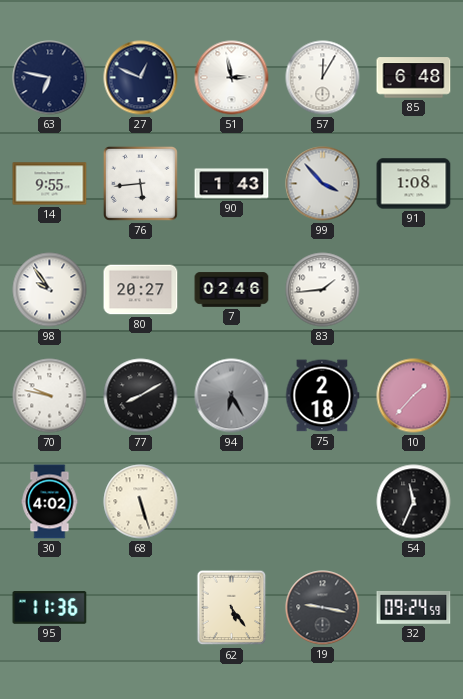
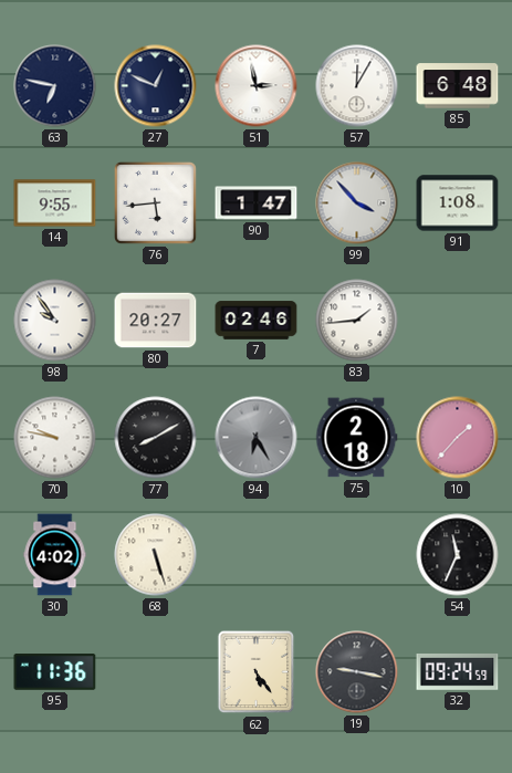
90: 1:43 -> 1:47 (257, 203)
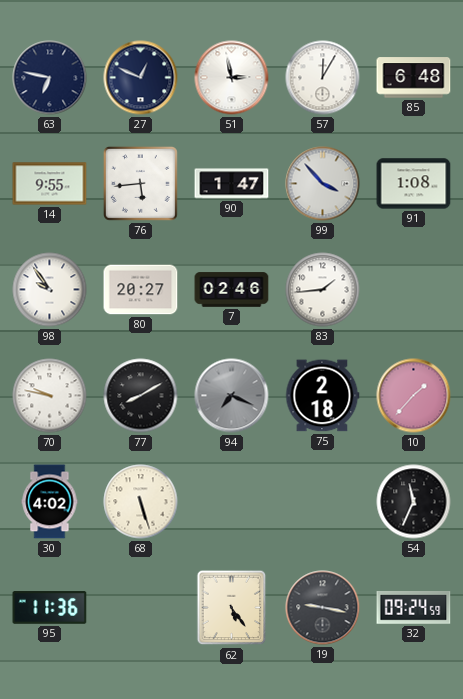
94: 6:25 -> 7:19 (232, 396)
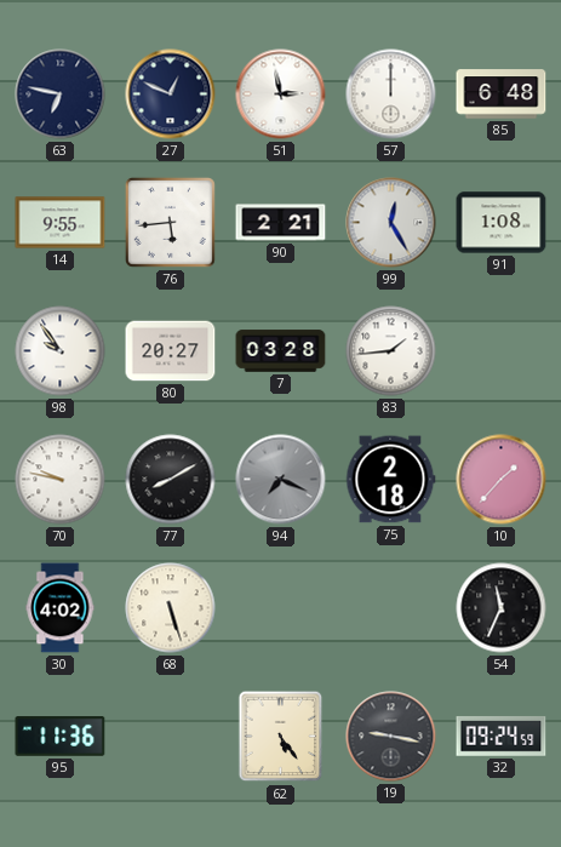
57: 12:05 -> 12:00 (391, 95)
90: 1:47 -> 2:21 (281, 223)
99: 3:53 -> 12:25 (391, 223)
7: 02:46 -> 03:28 (281, 351)
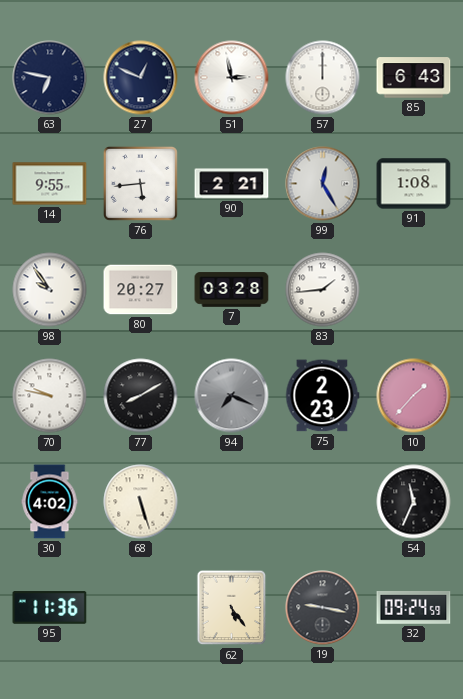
85: 6:48 -> 6:43 (414, 78)
75: 2:18 -> 2:23 (323, 396)
